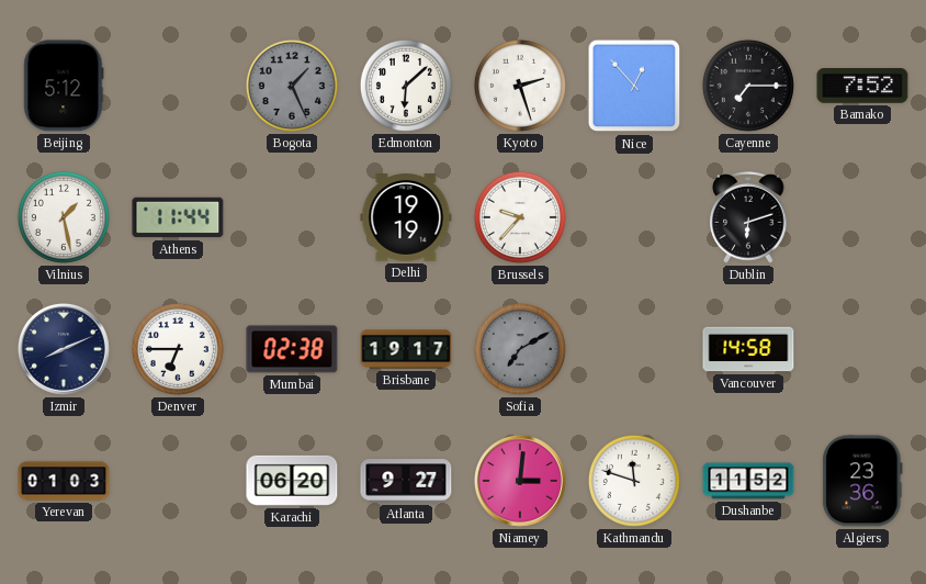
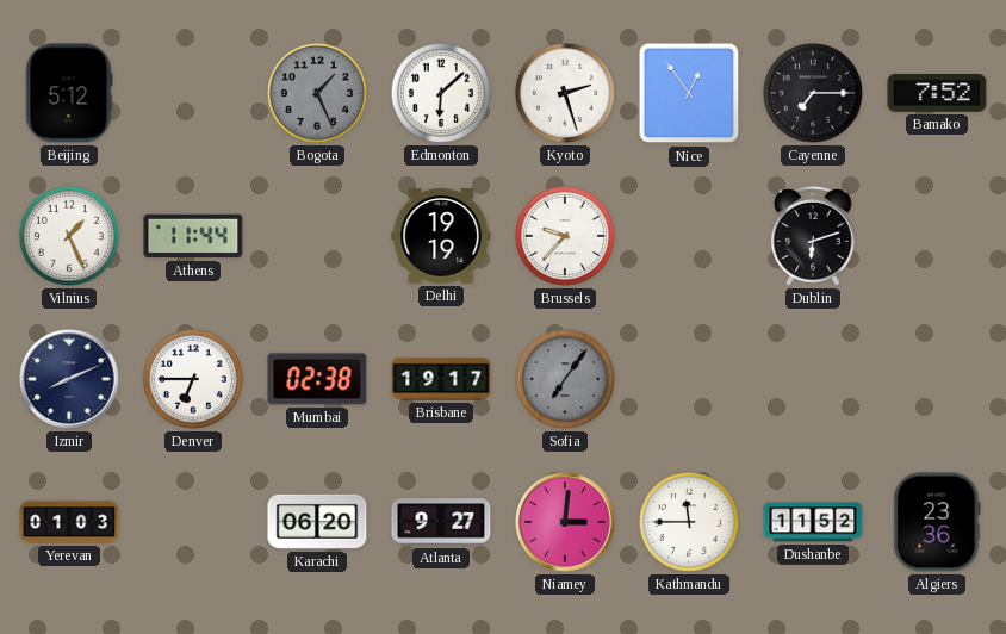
Nice: 12:53 -> 12:54 (689, 93)
Vilnius: 1:28 -> 1:26 (69, 236)
Sofia: 7:10 -> 7:06 (565, 379)
Vancouver: 14:58 -> none (748, 349)
Kathmandu: 11:48 -> 11:45 (689, 522)
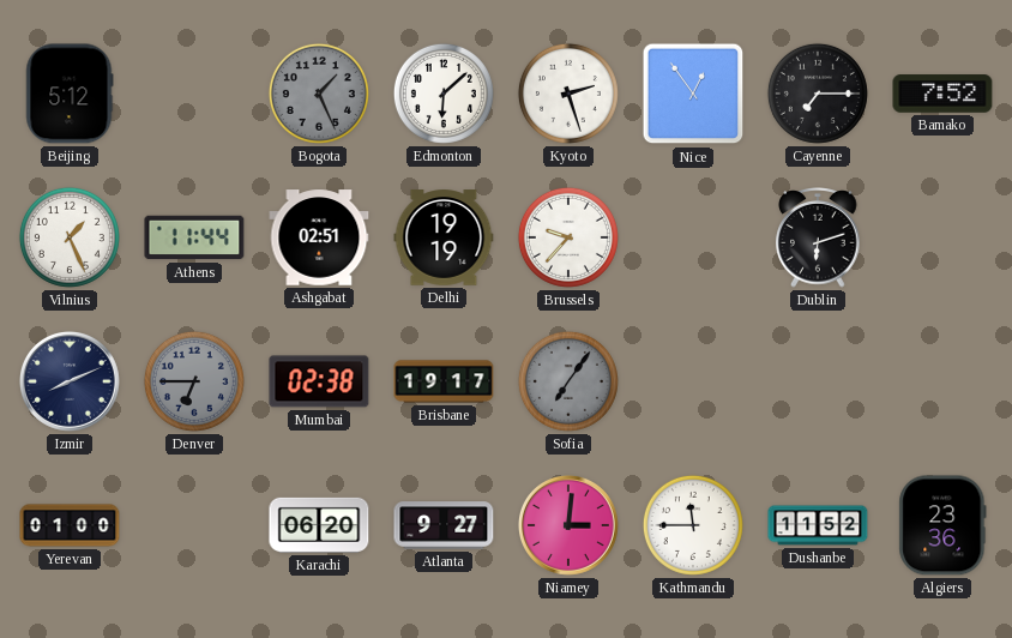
Ashgabat: none -> 02:51 (319, 237)
Denver dial: white -> grey (194, 381)
Yerevan: 01:03 -> 01:00 (70, 525)
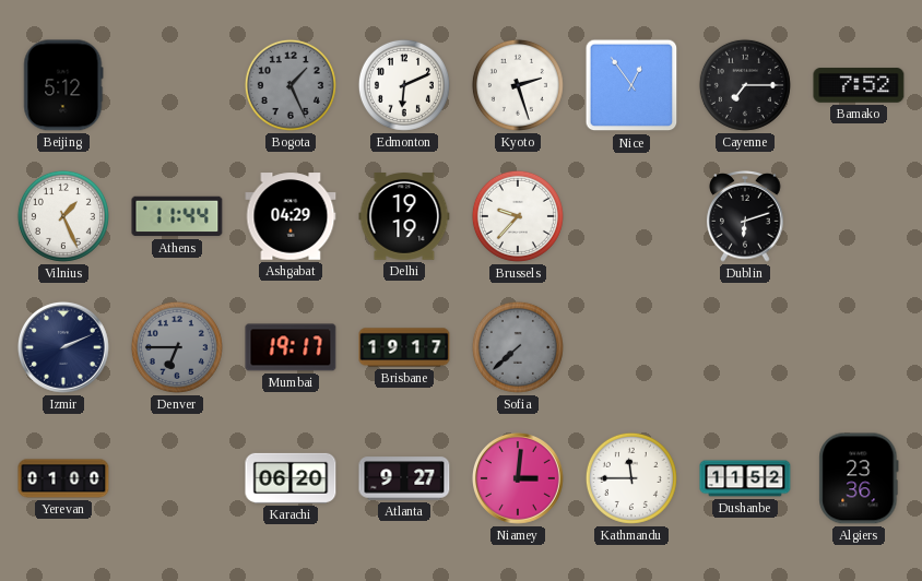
Edmonton: 6:08 -> 6:11 (404, 85)
Ashgabat: 02:51 -> 04:29 (291, 216)
Izmir: 8:11 -> 2:11 (63, 347)
Mumbai: 02:38 -> 19:17 (291, 347)
Sofia: 7:06 -> 7:38 (518, 347)
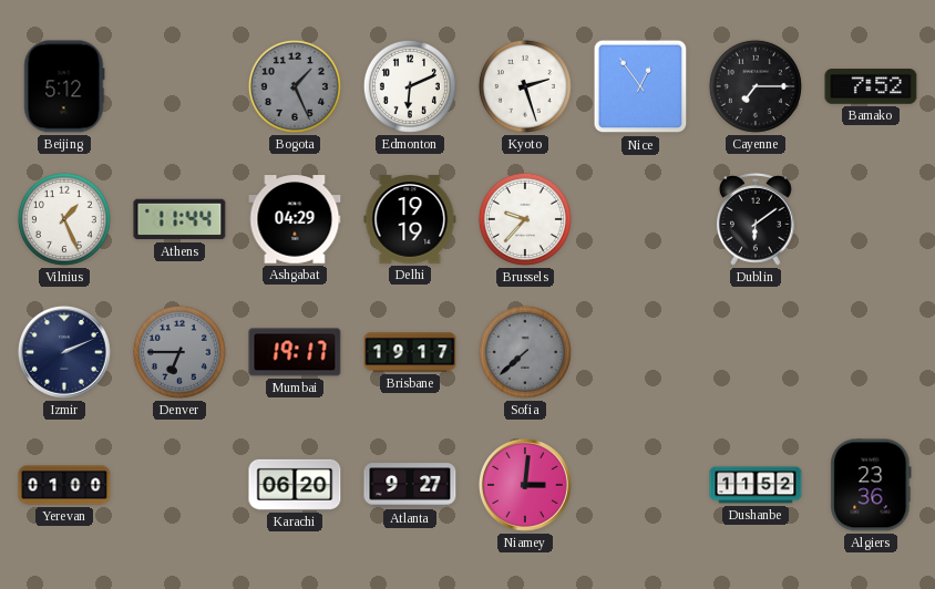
Dublin: 6:12 -> 6:09 (756, 219)
Kathmandu: 11:45 -> none (631, 478)
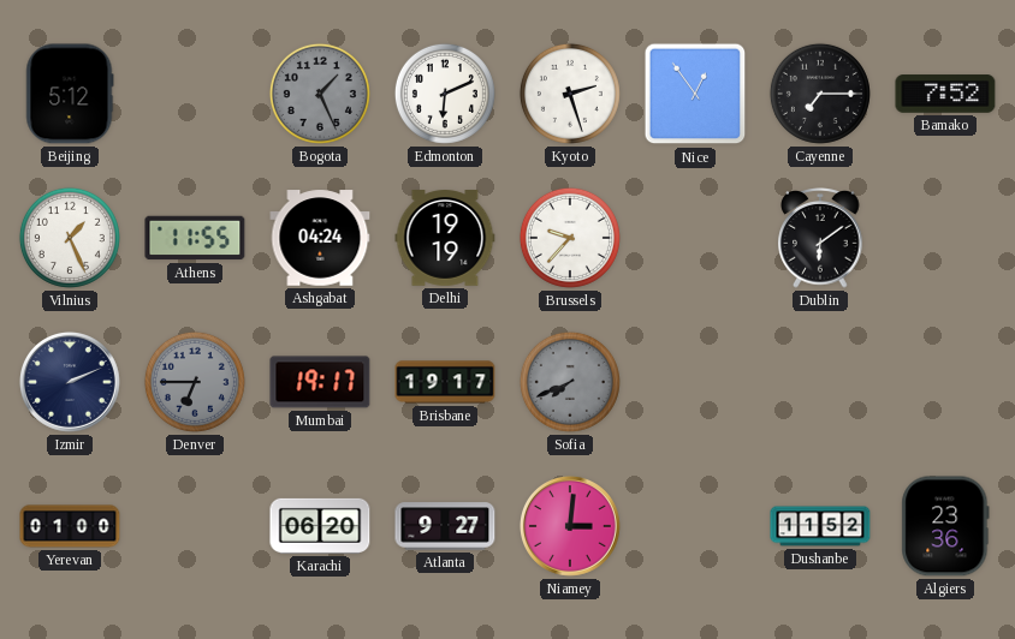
Athens: 11:44 -> 11:55 (195, 238)
Ashgabat: 04:29 -> 04:24 (320, 238)
Sofia: 7:38 -> 7:41 (570, 382)
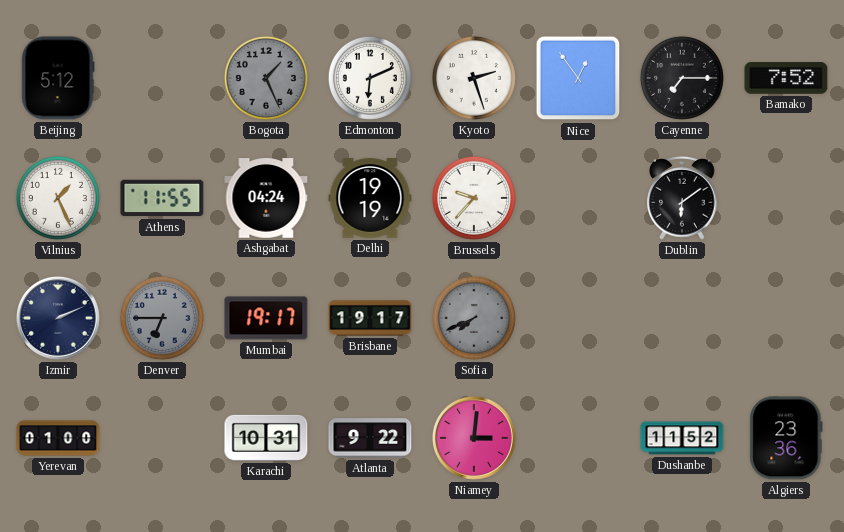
Karachi: 06:20 -> 10:31 (266, 438)
Atlanta: 9:27 -> 9:22 (370, 438)
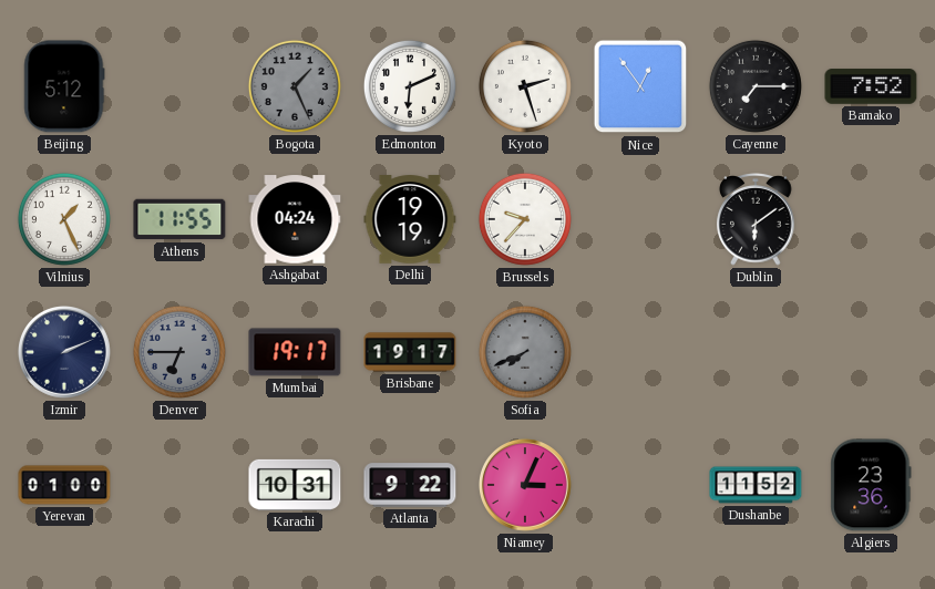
Niamey: 3:01 -> 3:04 (525, 485)
